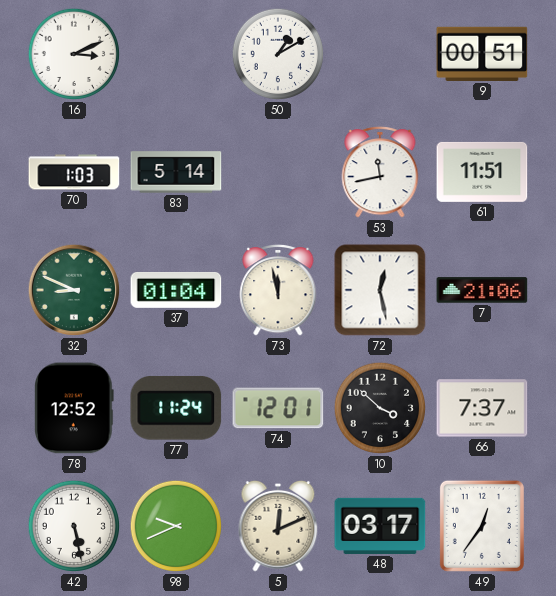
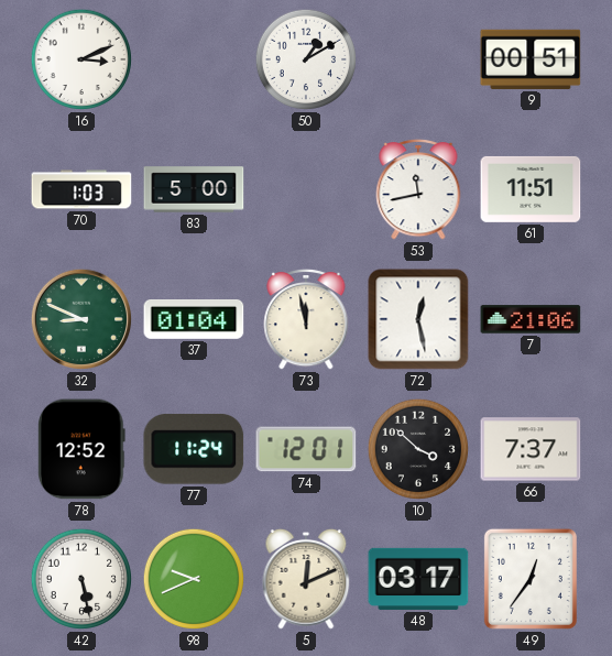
83: 5:14 -> 5:00 (194, 189)
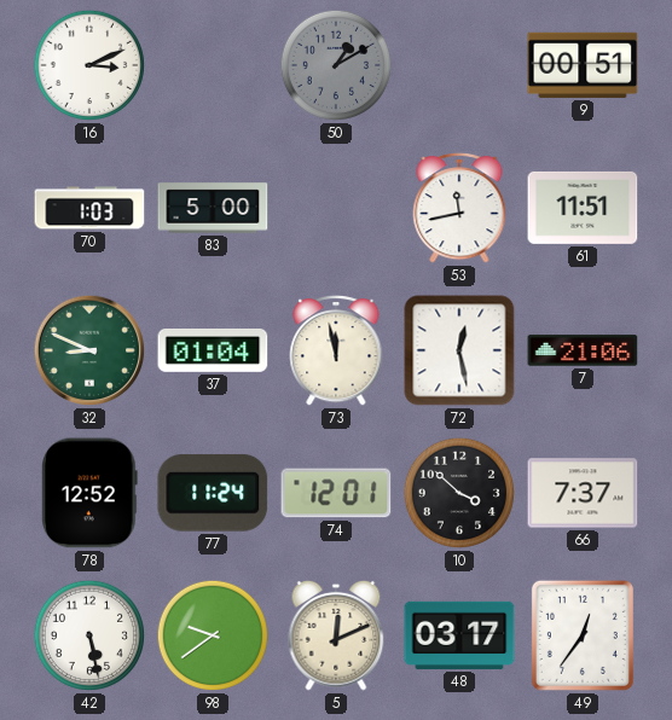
50 dial: white -> grey (336, 65)
98: 9:41 -> 9:39 (213, 635)
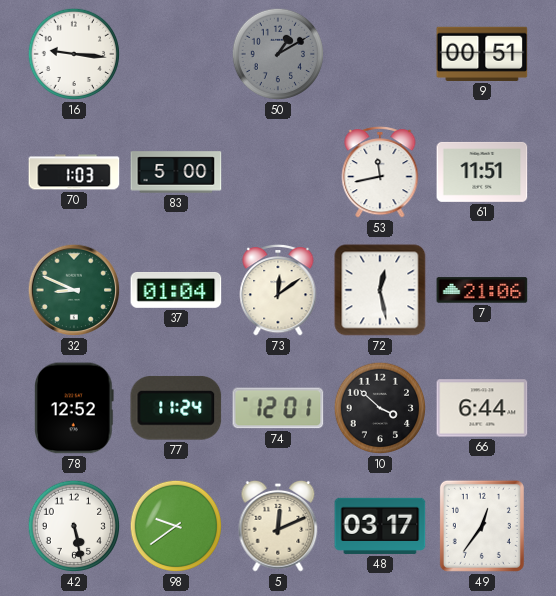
16: 3:11 -> 9:16 (74, 54)
73: 11:58 -> 12:09 (278, 291)
66: 7:37 -> 6:44 (482, 408)
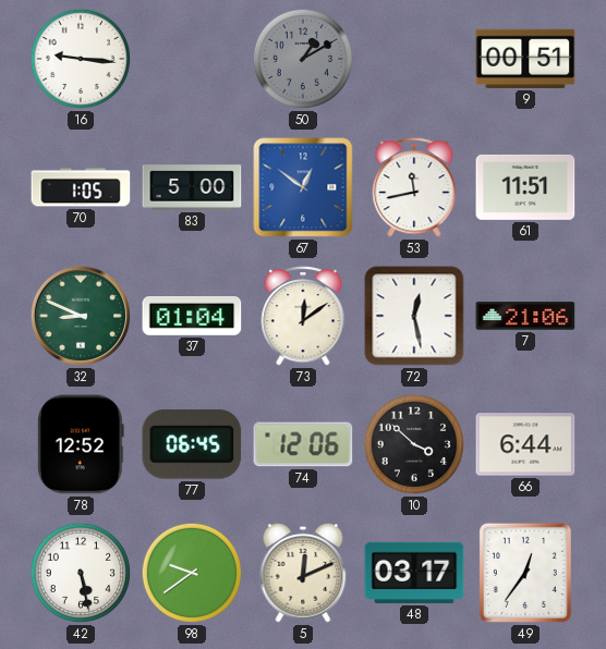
70: 1:03 -> 1:05 (81, 187)
67: none -> 12:51 (303, 187)
77: 11:24 -> 06:45 (192, 444)
74: 12:01 -> 12:06 (303, 444)
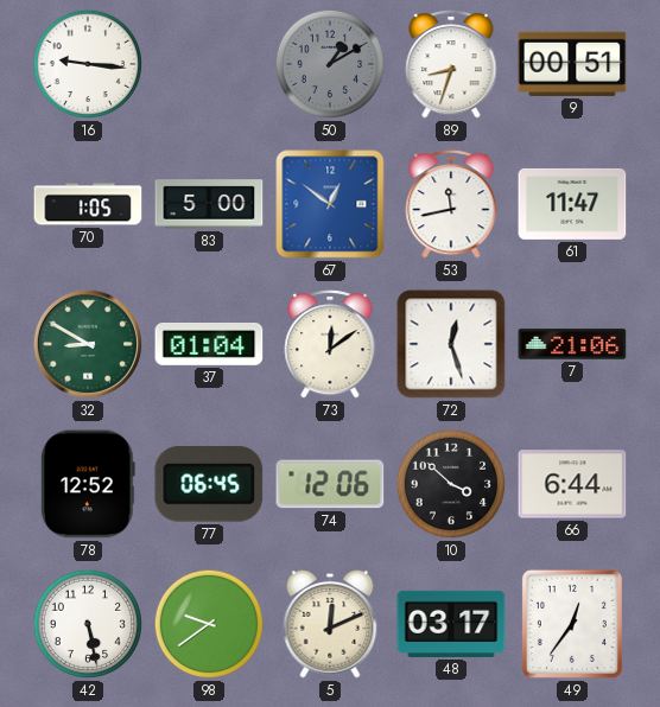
89: none -> 8:33 (451, 65)
61: 11:51 -> 11:47 (572, 204)
32: 8:49 -> 8:50 (88, 344)
72: 12:28 -> 12:27 (451, 344)
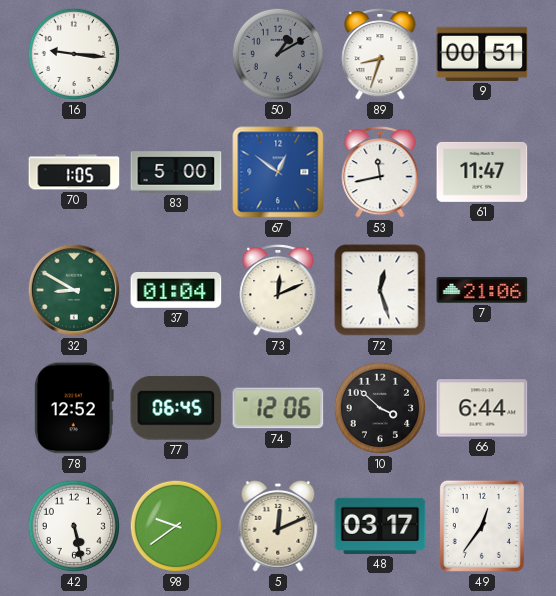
73: 12:09 -> 12:11 (278, 291)
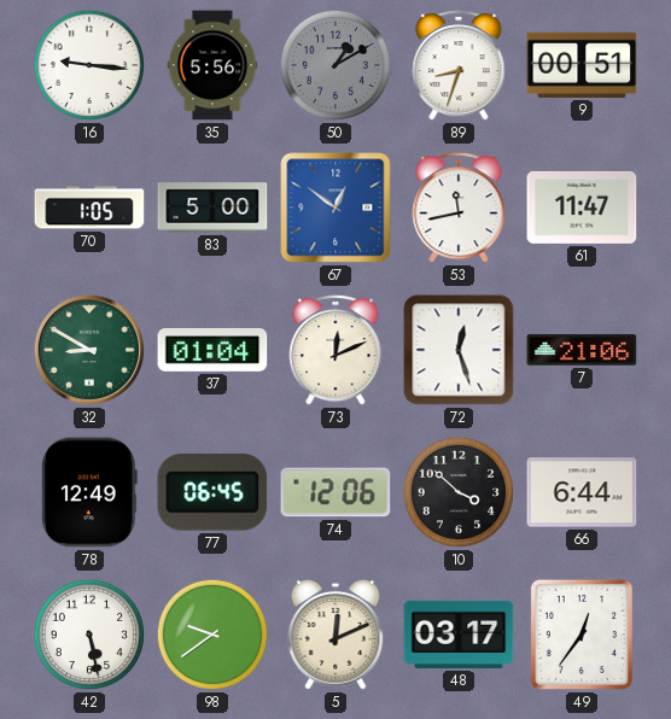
35: none -> 5:56 (212, 65)
78: 12:52 -> 12:49 (89, 492)
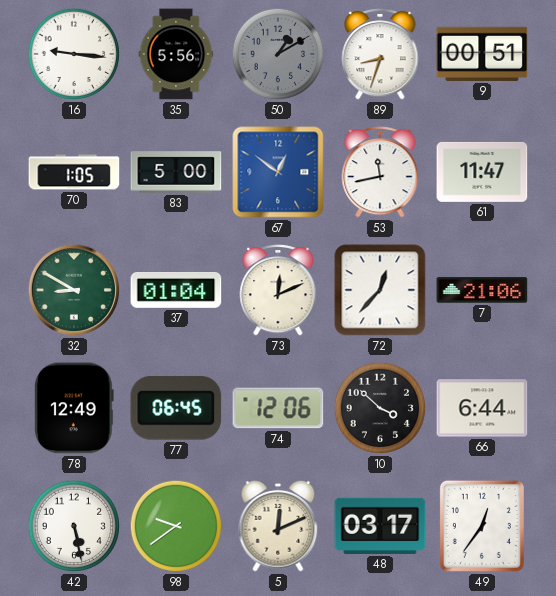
72: 12:27 -> 12:37 (380, 290)
